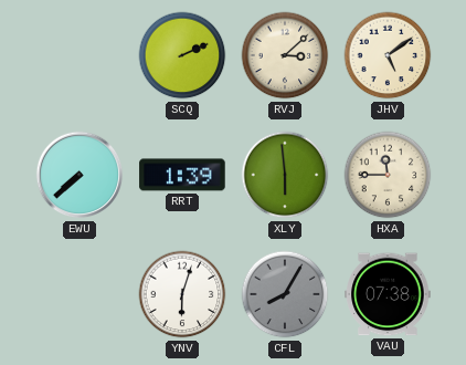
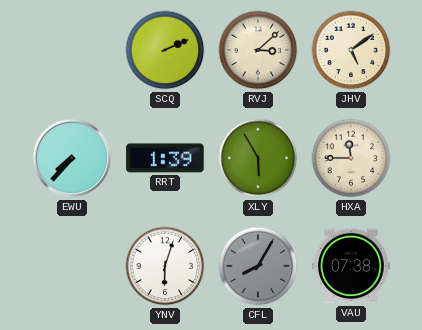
EWU: 7:38 -> 7:37 (72, 158)
XLY: 5:59 -> 5:55 (258, 158)
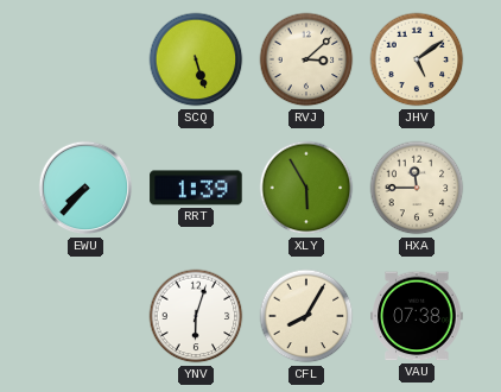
SCQ: 2:11 -> 5:27 (196, 59)
CFL dial: grey -> cream (306, 316)
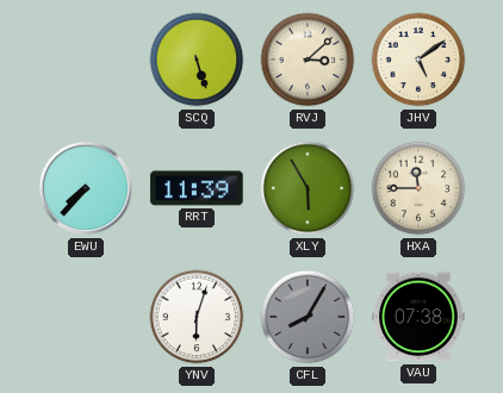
RRT: 1:39 -> 11:39 (197, 188)
CFL dial: cream -> grey (308, 317)
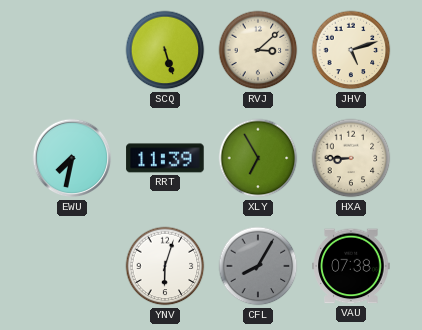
JHV: 5:09 -> 5:12 (351, 50)
EWU: 7:37 -> 7:32 (72, 158)
XLY: 5:55 -> 6:55 (258, 158)
HXA: 11:45 -> 8:45 (351, 158)
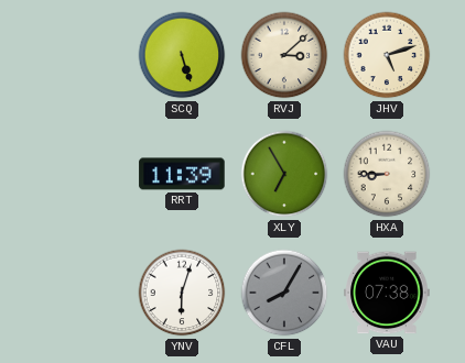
EWU: 7:32 -> none (72, 158)
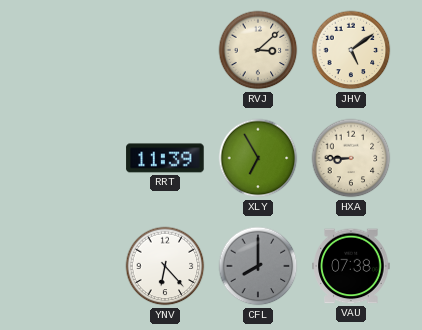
SCQ: 5:27 -> none (182, 55)
JHV: 5:12 -> 5:09 (351, 50)
YNV: 6:03 -> 6:23 (165, 266)
CFL: 8:05 -> 8:00 (258, 266)
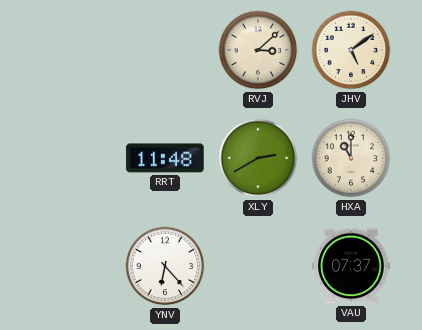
RRT: 11:39 -> 11:48 (165, 158)
XLY: 6:55 -> 2:40 (258, 158)
HXA: 8:45 -> 11:00 (351, 158)
CFL: 8:00 -> none (258, 266)
VAU: 07:38 -> 07:37 (351, 266)
